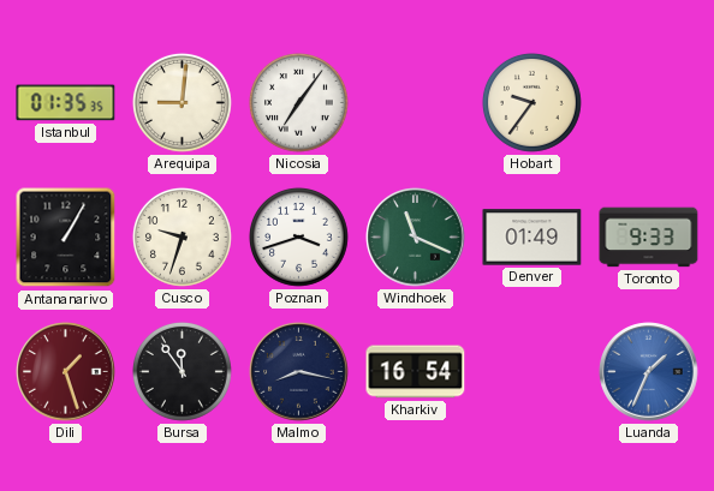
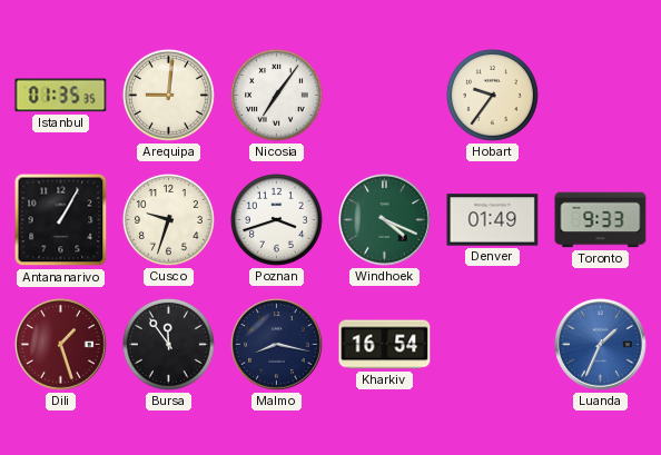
Windhoek: 11:19 -> 4:19 (385, 220)
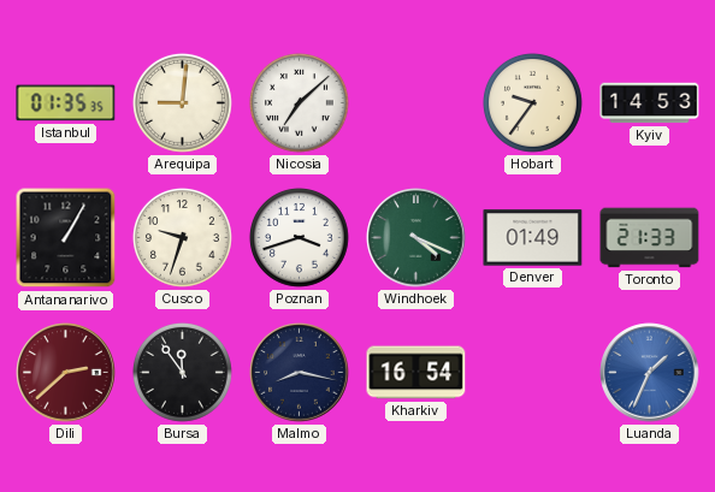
Nicosia: 7:06 -> 7:08 (300, 103)
Kyiv: none -> 14:53 (650, 103)
Toronto: 9:33 -> 21:33 (650, 238)
Dili: 1:27 -> 2:38 (66, 373)
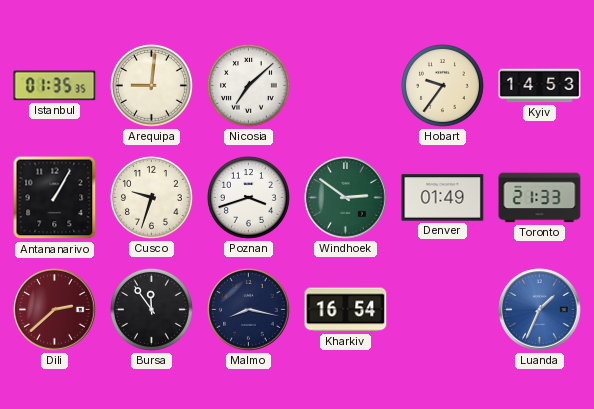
Windhoek: 4:19 -> 2:51 (346, 198)
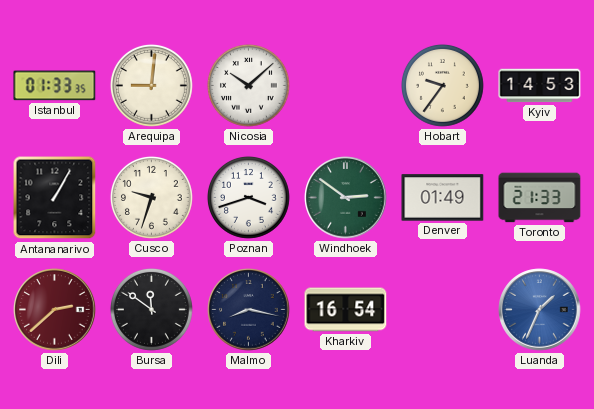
Istanbul: 01:35 -> 01:33 (55, 86)
Nicosia: 7:08 -> 10:08 (249, 86)
Bursa: 11:54 -> 11:51 (152, 310)
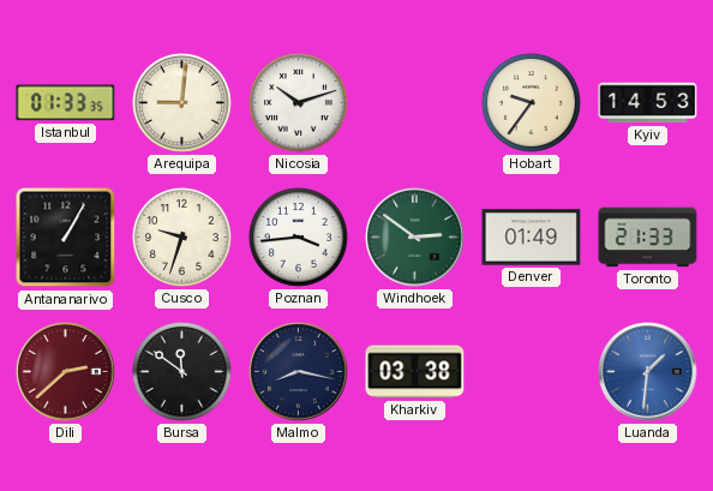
Nicosia: 10:08 -> 10:12 (299, 103)
Poznan: 3:42 -> 3:44 (299, 238)
Kharkiv: 16:54 -> 03:38 (415, 372)
Luanda: 1:34 -> 1:31 (648, 372)
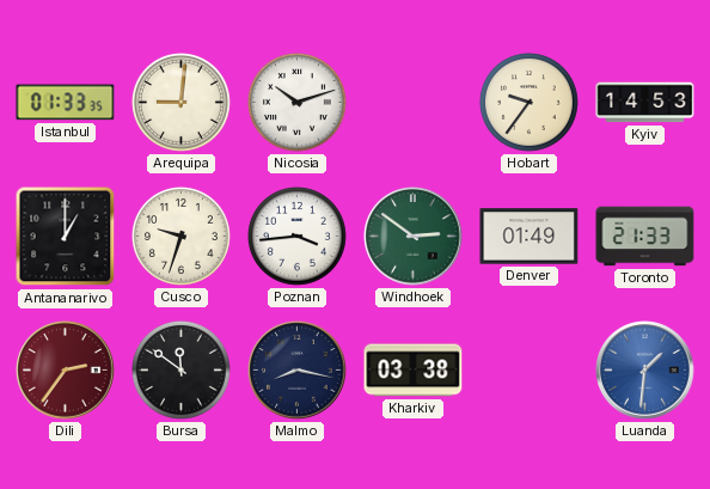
Antananarivo: 1:05 -> 1:00 (66, 237)
Dili: 2:38 -> 2:36 (66, 371)
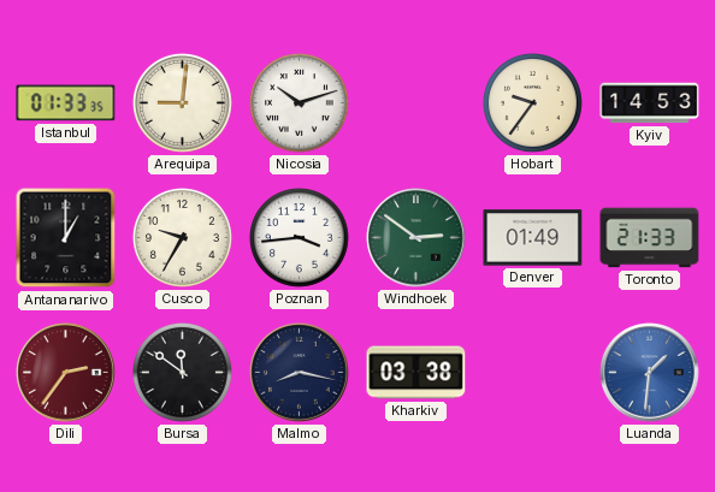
Cusco: 9:33 -> 9:35 (183, 238)
